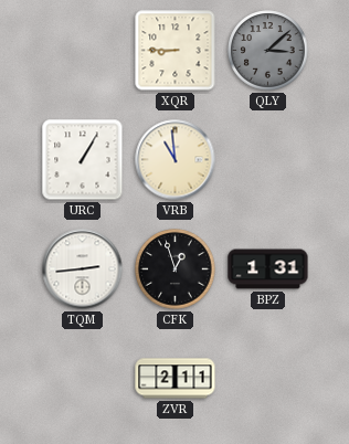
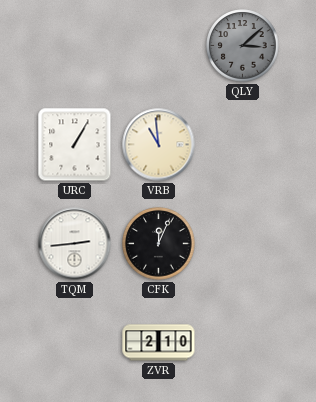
XQR: 8:45 -> none (176, 51)
CFK: 12:57 -> 12:04 (159, 244)
BPZ: 1:31 -> none (268, 269)
ZVR: 2:11 -> 2:10 (159, 343)
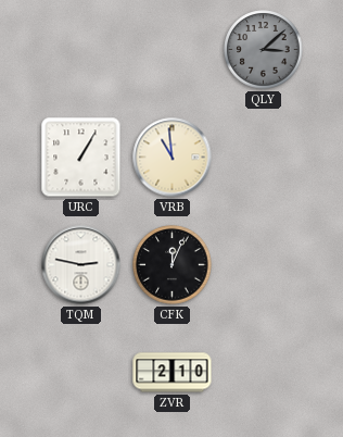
TQM: 2:44 -> 2:47 (81, 265)
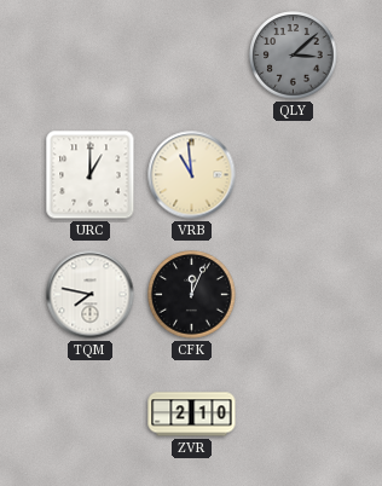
URC: 1:05 -> 1:00 (91, 175)
TQM: 2:47 -> 7:47 (91, 295)
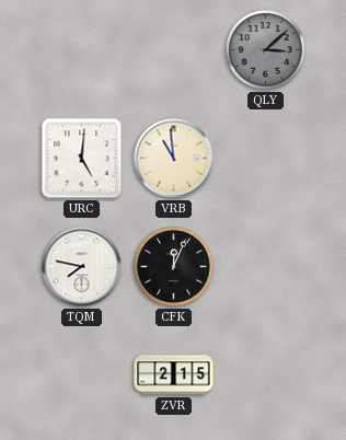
URC: 1:00 -> 5:01 (82, 159)
ZVR: 2:10 -> 2:15 (174, 375)
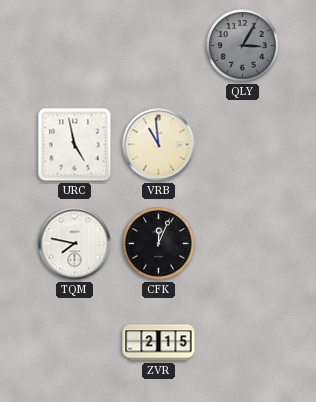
QLY: 3:08 -> 3:05 (243, 46)
URC: 5:01 -> 4:58 (75, 145)
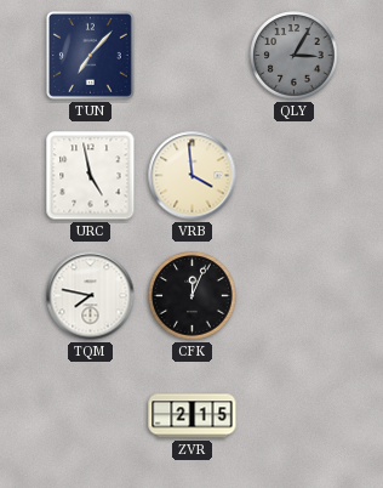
TUN: none -> 7:07 (90, 55)
VRB: 10:59 -> 3:59 (193, 176)
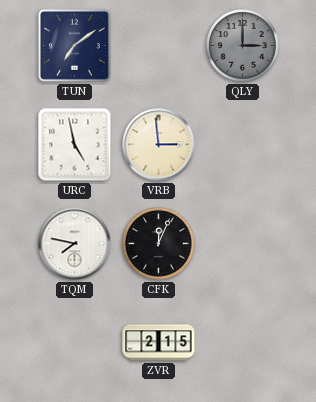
TUN: 7:07 -> 7:09 (74, 45)
QLY: 3:05 -> 3:00 (243, 46)
VRB: 3:59 -> 2:59 (159, 145)
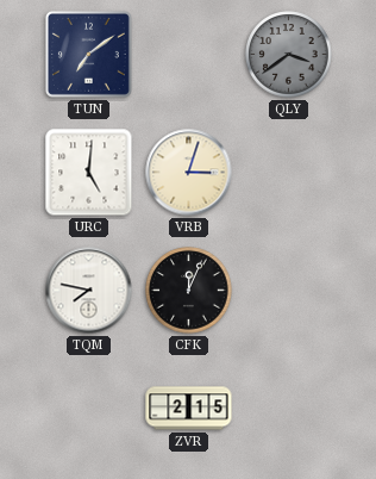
QLY: 3:00 -> 3:39 (289, 55)
URC: 4:58 -> 5:01 (89, 173)
VRB: 2:59 -> 3:03 (189, 173)
